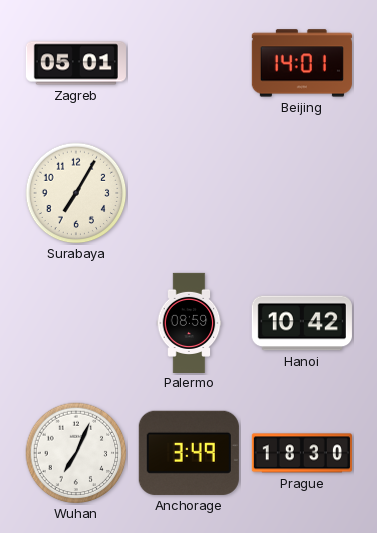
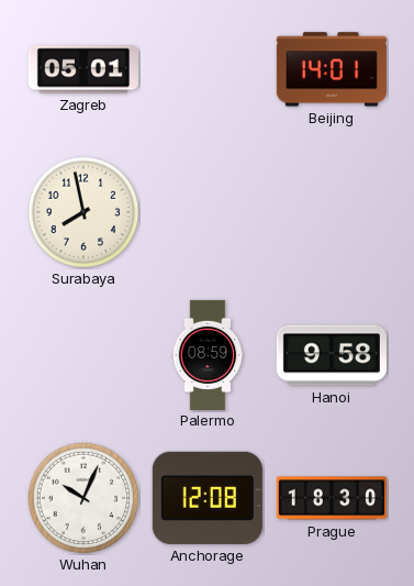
Surabaya: 7:05 -> 7:58 (83, 212)
Hanoi: 10:42 -> 9:58 (332, 355)
Wuhan: 7:04 -> 10:04 (83, 498)
Anchorage: 3:49 -> 12:08 (208, 498)
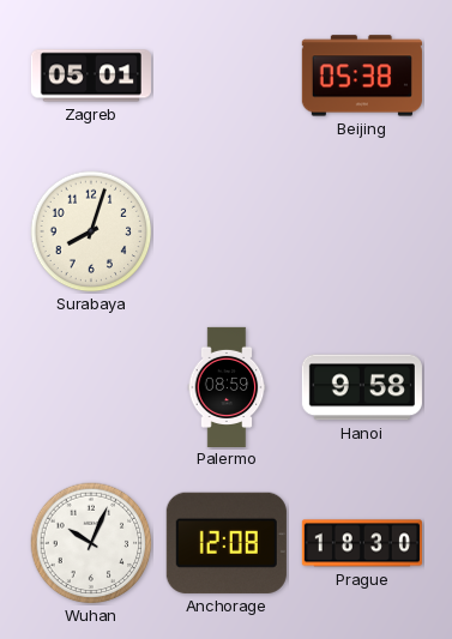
Beijing: 14:01 -> 05:38 (362, 76)
Surabaya: 7:58 -> 8:03 (91, 231)
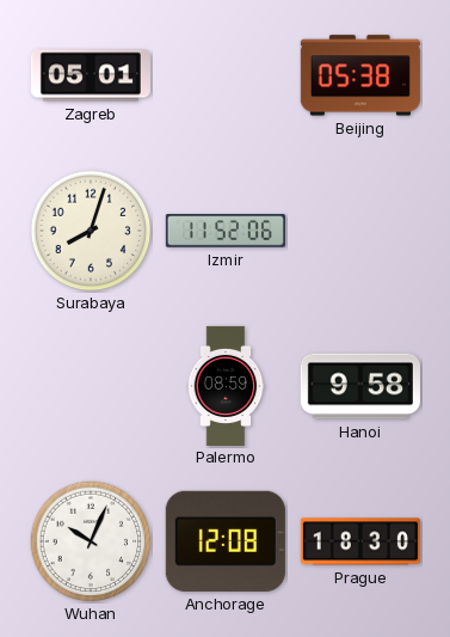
Izmir: none -> 11:52 (226, 231)
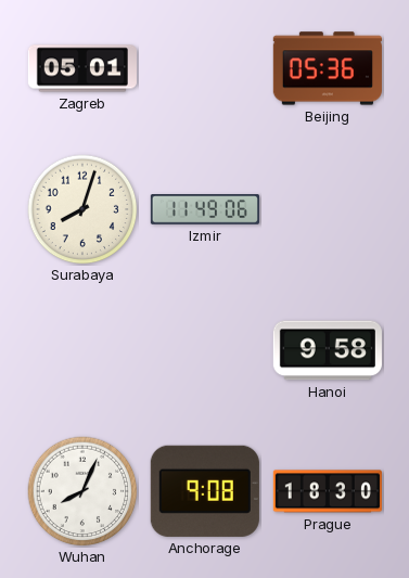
Beijing: 05:38 -> 05:36 (328, 68)
Izmir: 11:52 -> 11:49 (205, 209)
Palermo: 08:59 -> none (226, 385)
Wuhan: 10:04 -> 8:04 (82, 491)
Anchorage: 12:08 -> 9:08 (205, 491)
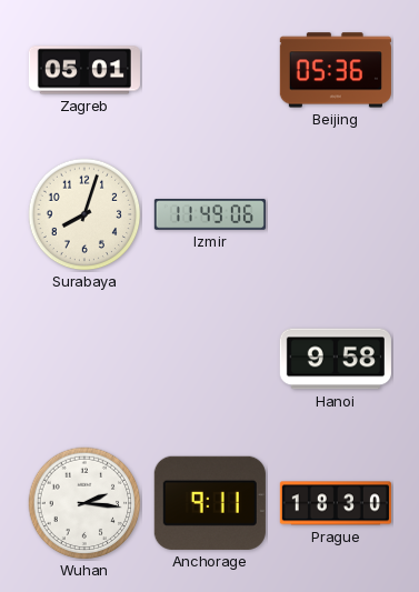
Wuhan: 8:04 -> 2:16 (84, 503)
Anchorage: 9:08 -> 9:11 (210, 503)
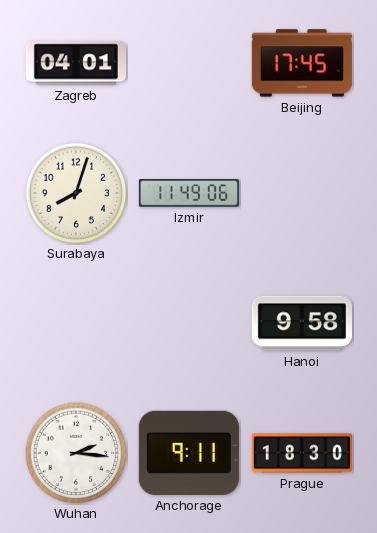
Zagreb: 05:01 -> 04:01 (76, 63)
Beijing: 05:36 -> 17:45 (302, 63)
